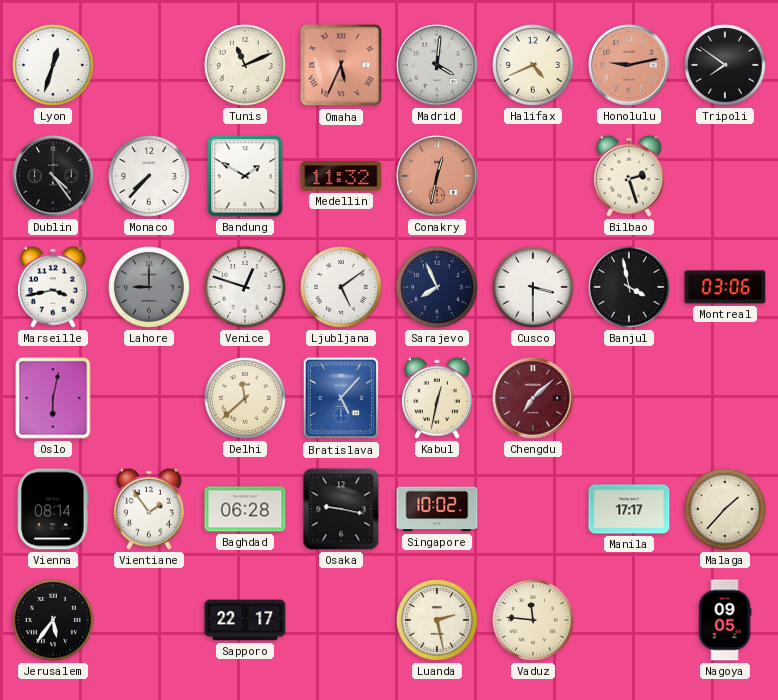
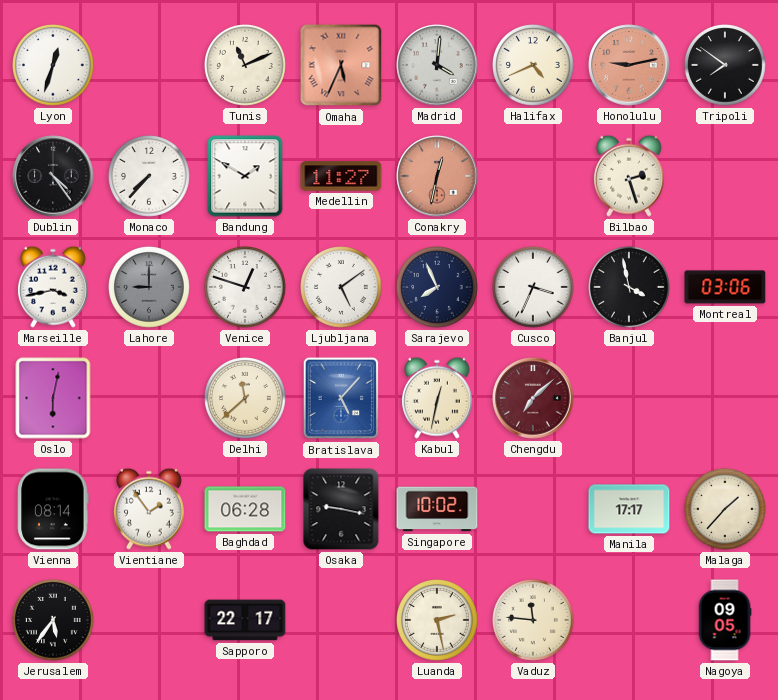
Medellin: 11:32 -> 11:27 (341, 176)
Cusco: 3:30 -> 3:34 (534, 288)
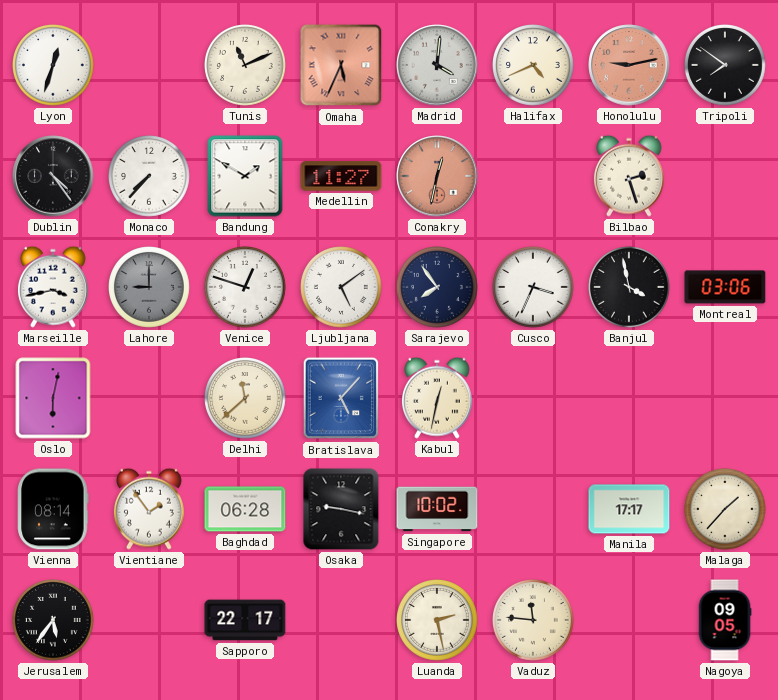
Sarajevo: 7:56 -> 7:54 (438, 288)
Chengdu: 7:08 -> none (533, 398)
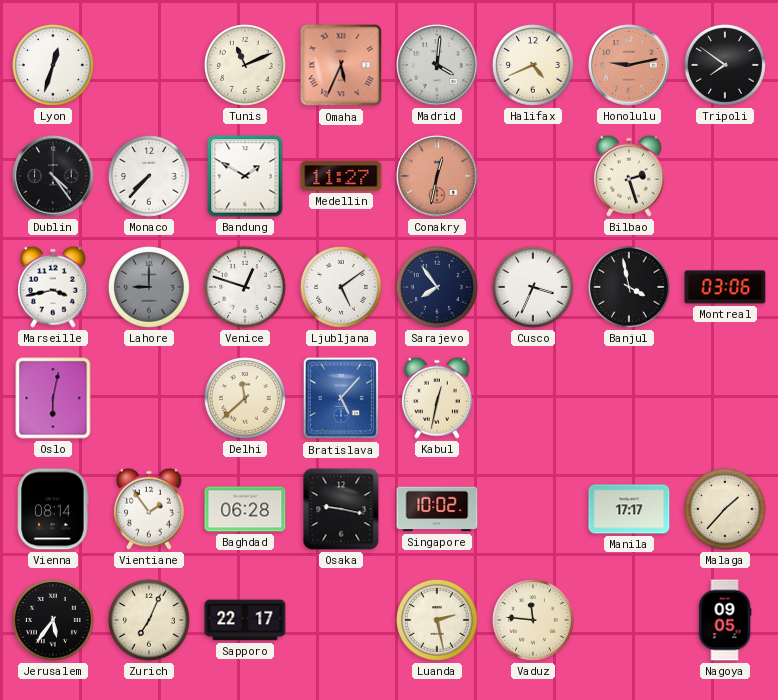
Zurich: none -> 7:04 (150, 621)
